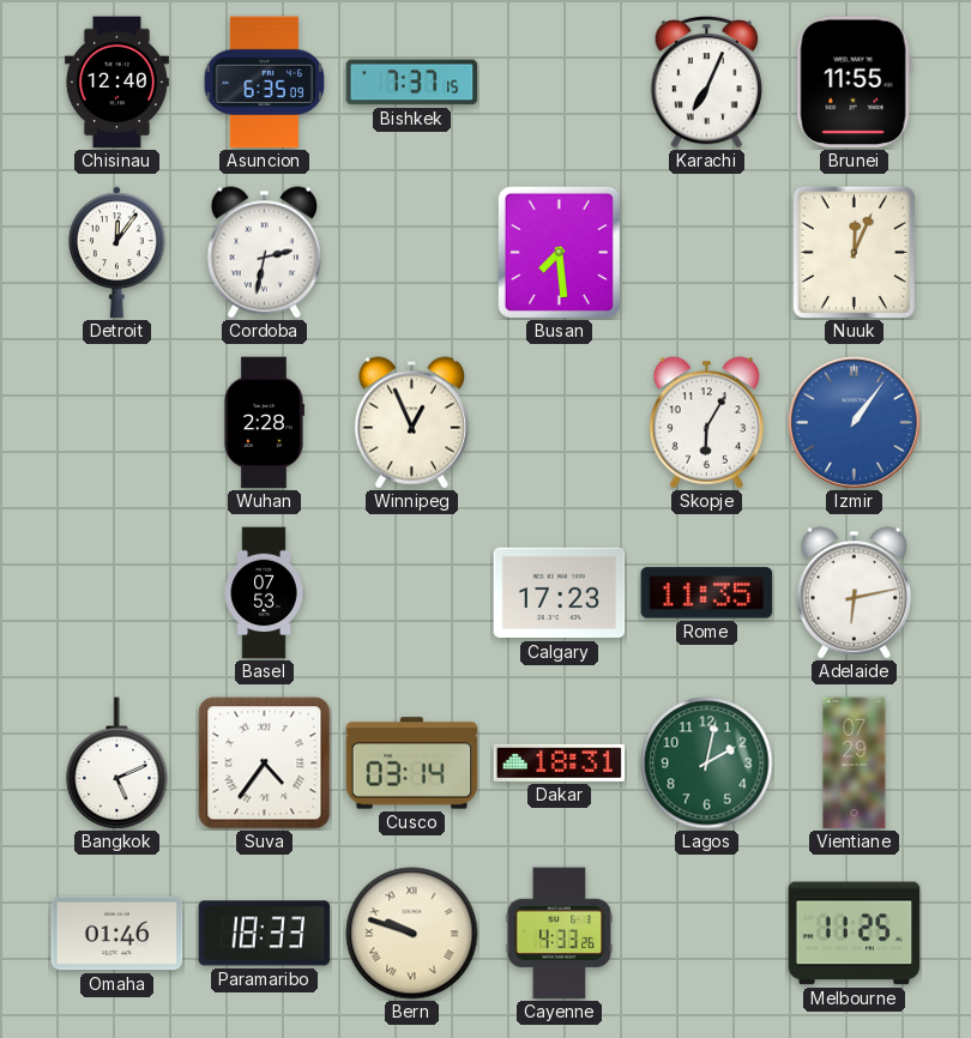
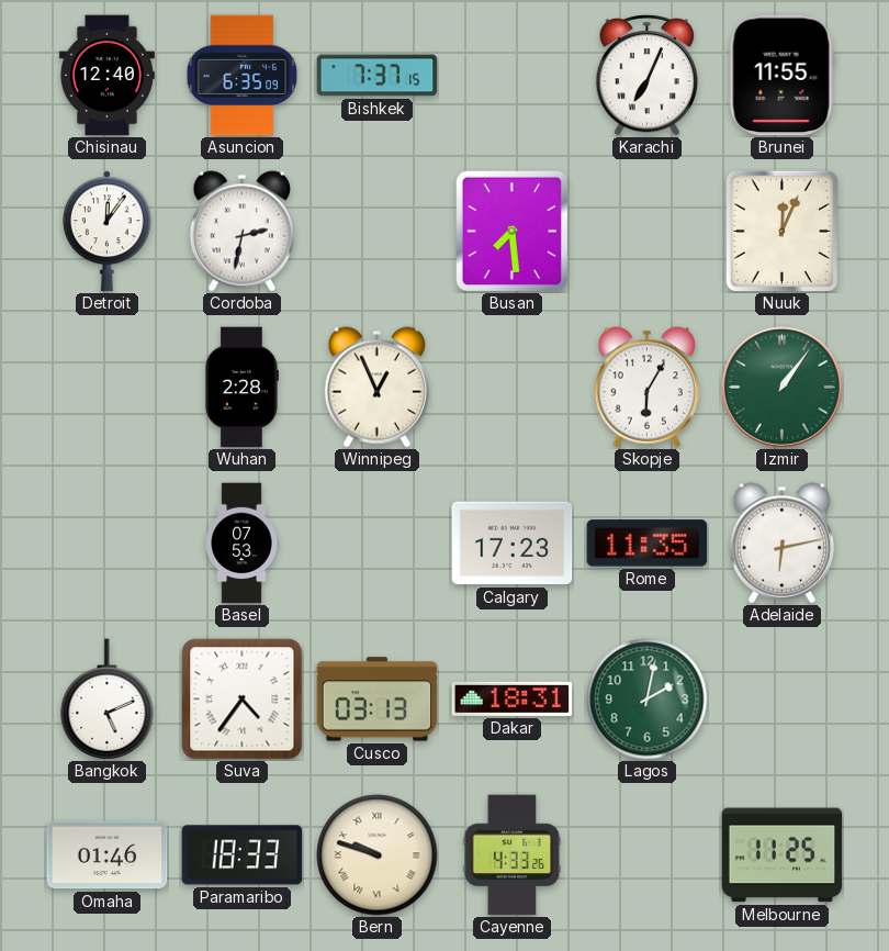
Izmir dial: blue -> green (783, 388)
Cusco: 03:14 -> 03:13 (378, 700)
Vientiane: 07:29 -> none (855, 764)
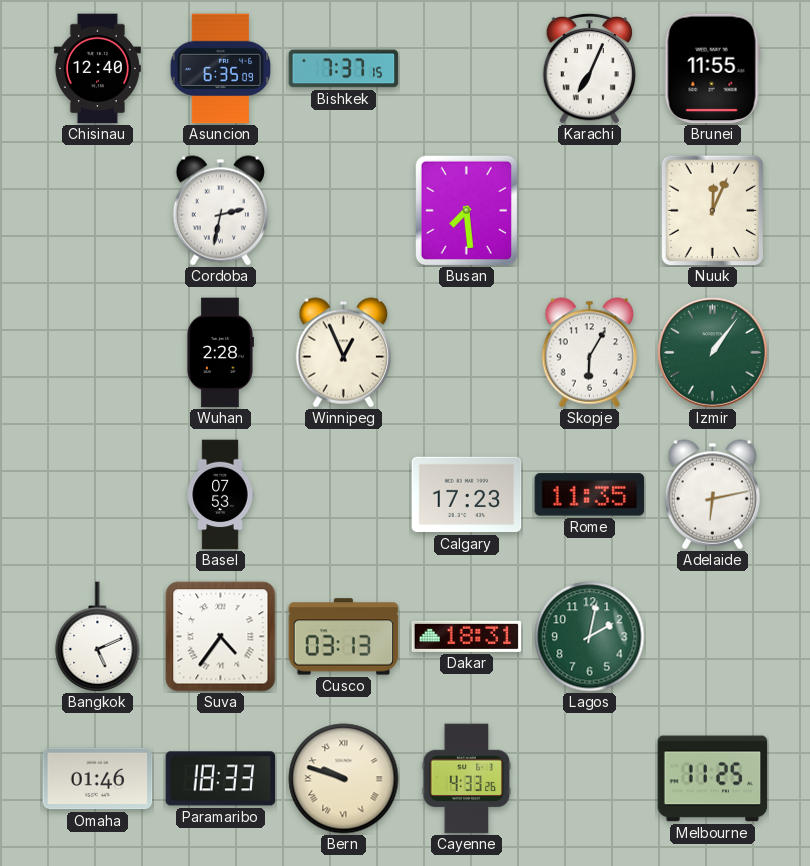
Detroit: 12:06 -> none (106, 232)
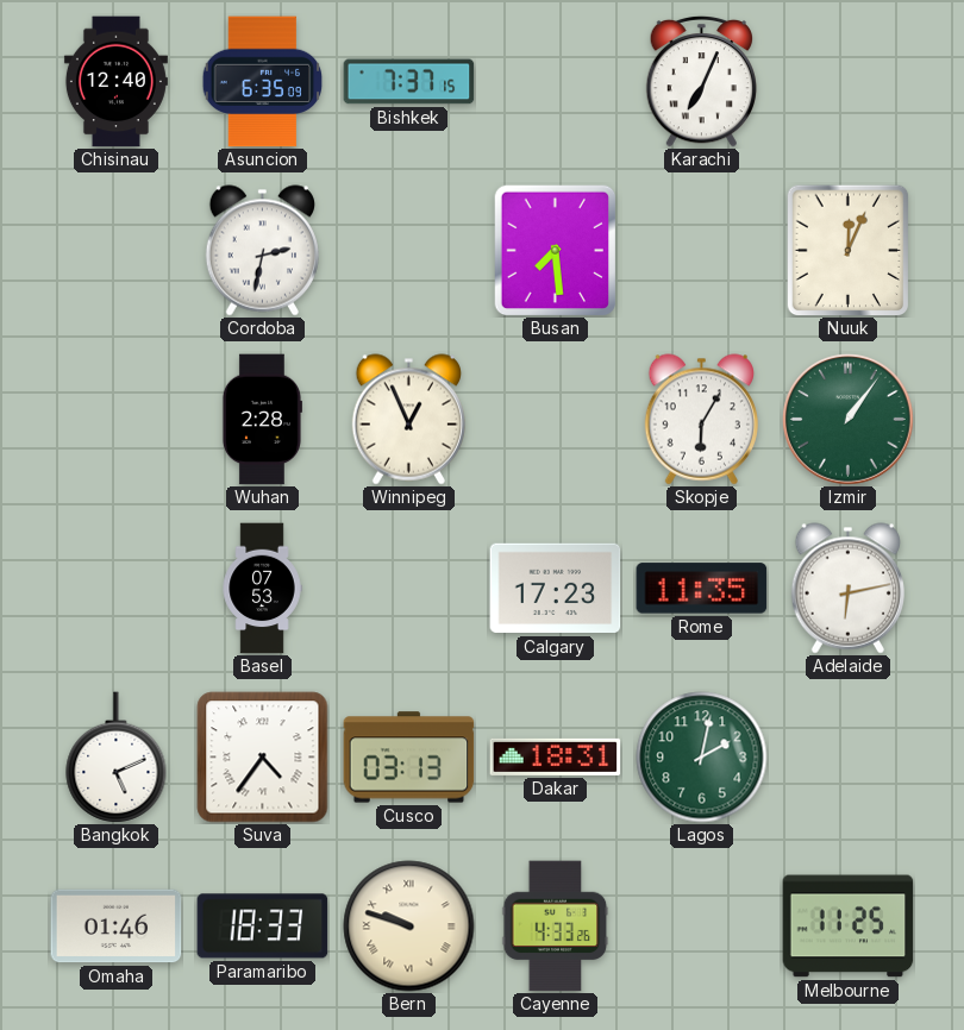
Brunei: 11:55 -> none (712, 69)
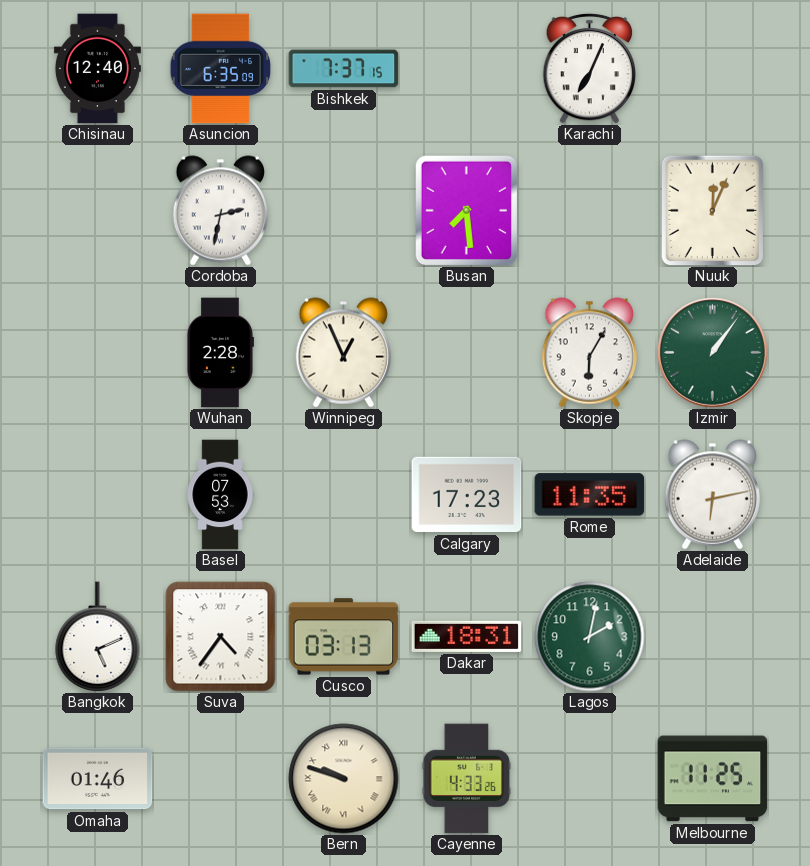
Paramaribo: 18:33 -> none (263, 927)
